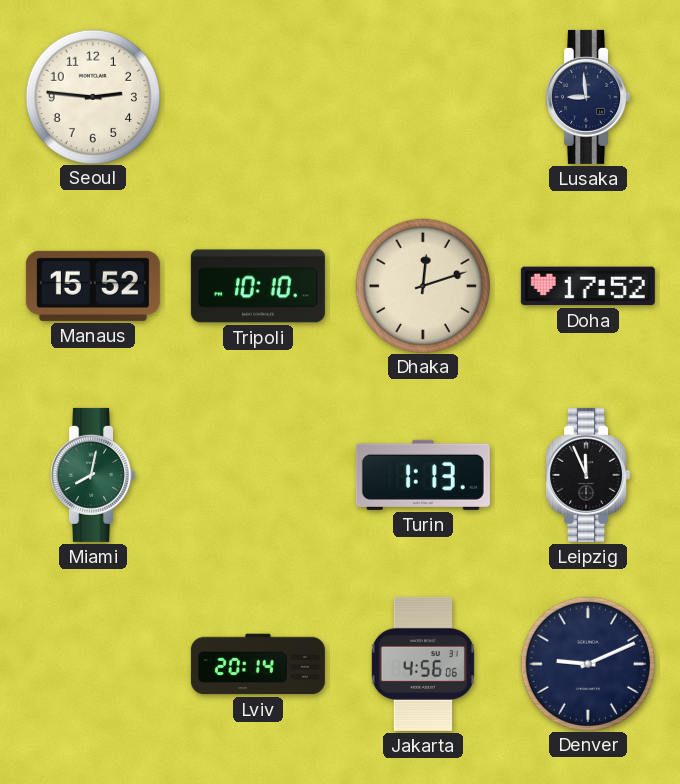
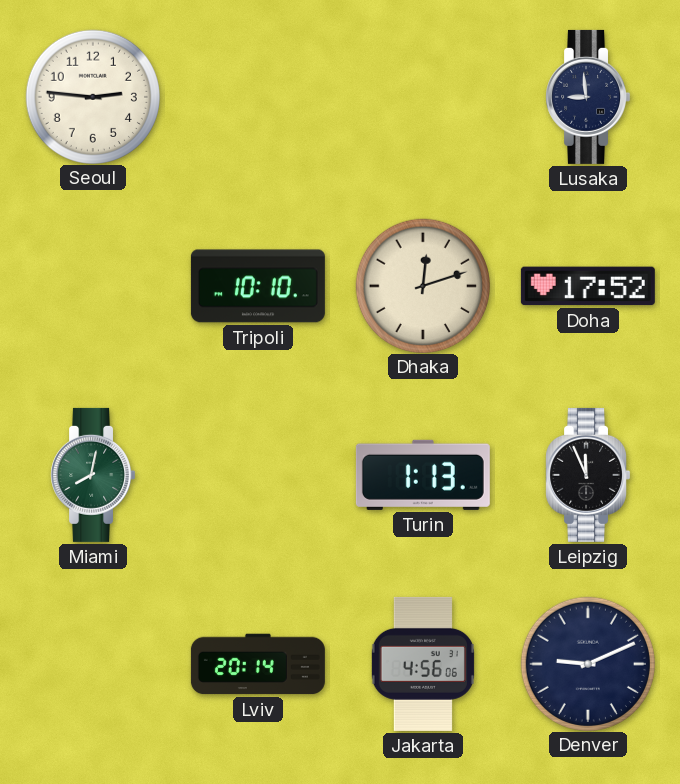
Manaus: 15:52 -> none (93, 286)
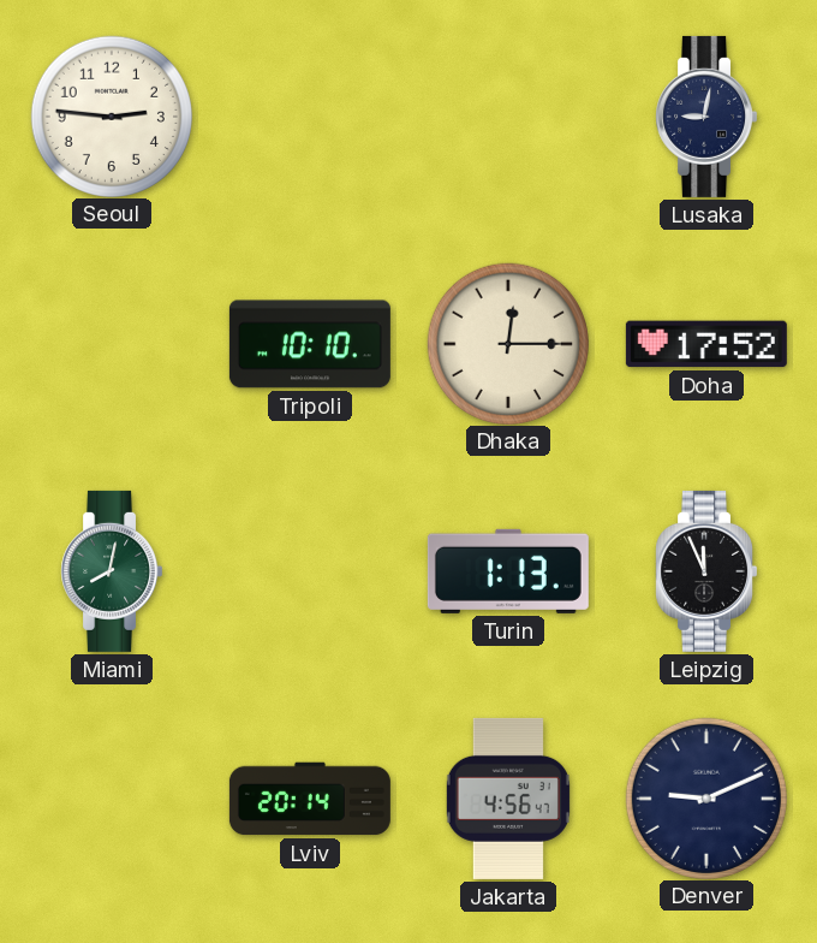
Lusaka: 8:59 -> 9:02 (706, 117)
Dhaka: 12:12 -> 12:15 (507, 343)
Jakarta: 4:56:06 -> 4:56:47 (508, 799)
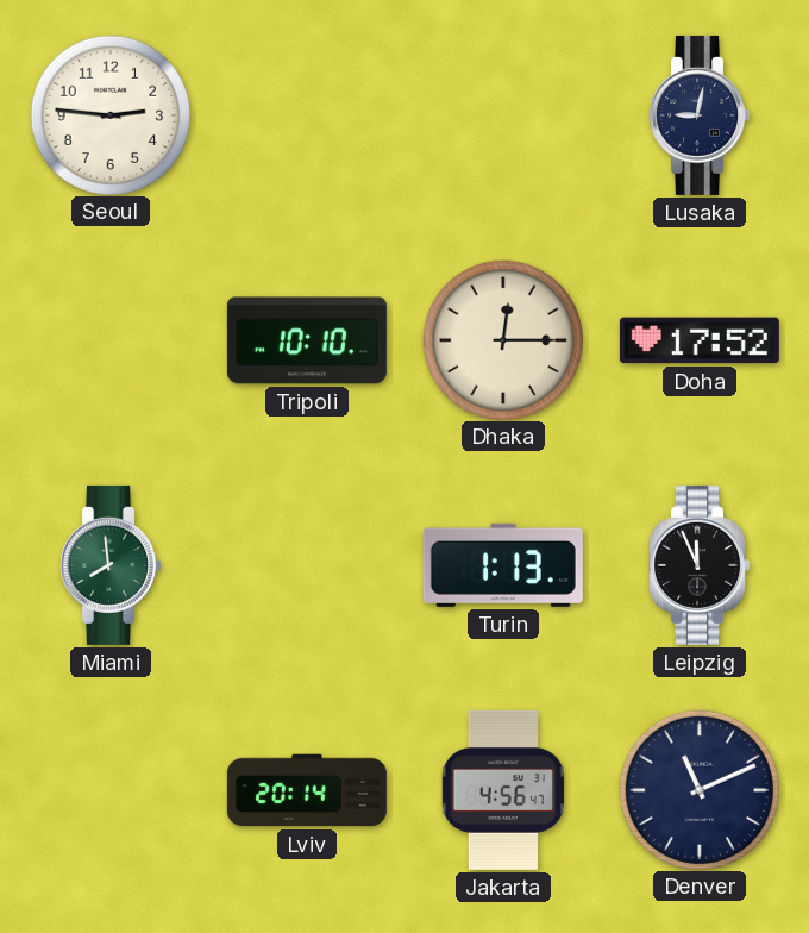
Miami: 8:02 -> 7:59 (111, 565)
Denver: 9:11 -> 11:11 (698, 789)
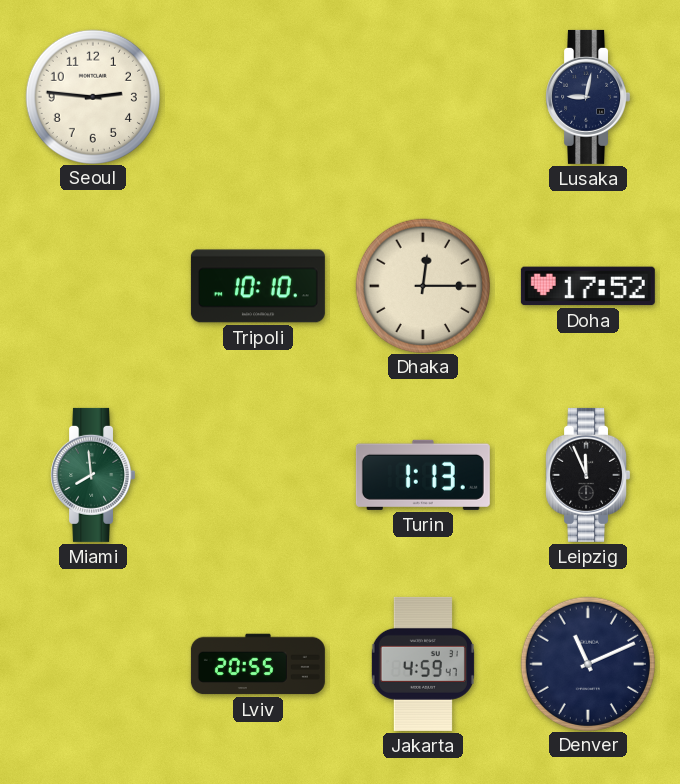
Lviv: 20:14 -> 20:55 (258, 664)
Jakarta: 4:56 -> 4:59 (423, 664)
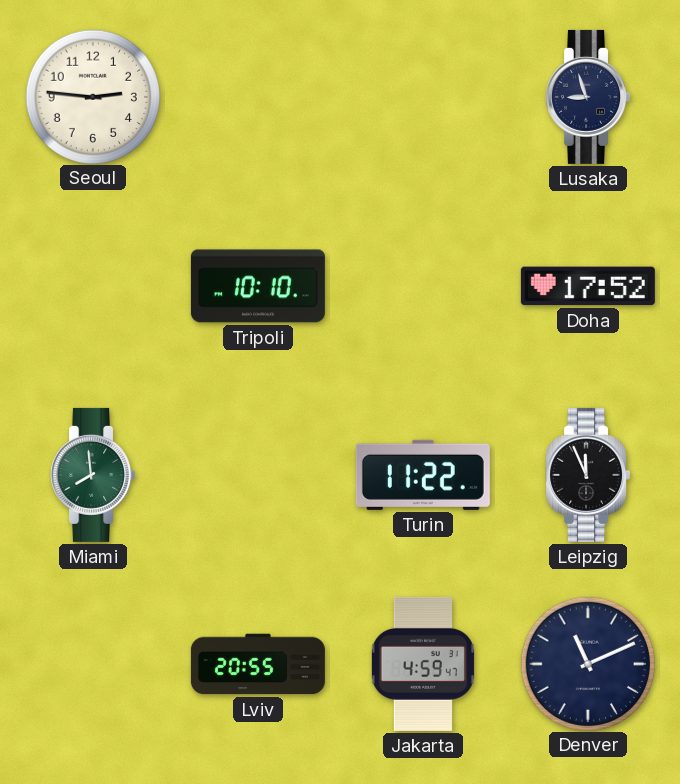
Lusaka: 9:02 -> 8:57 (588, 97)
Dhaka: 12:15 -> none (422, 285)
Turin: 1:13 -> 11:22 (423, 475)
